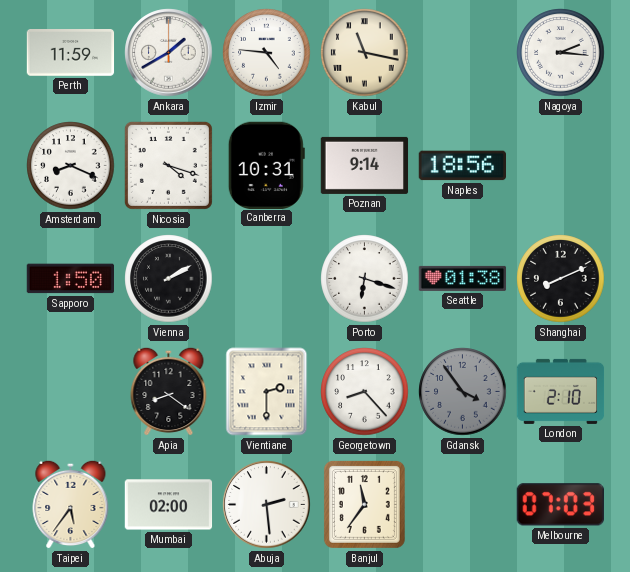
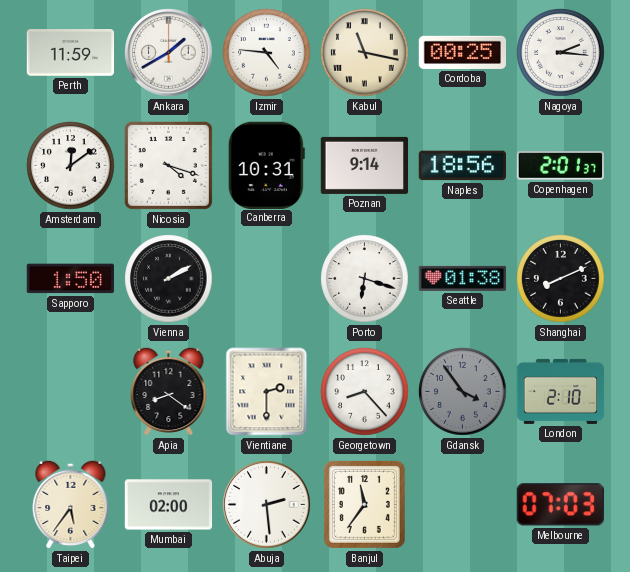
Cordoba: none -> 00:25 (463, 52)
Amsterdam: 8:19 -> 12:09 (71, 166)
Copenhagen: none -> 2:01 (560, 165)
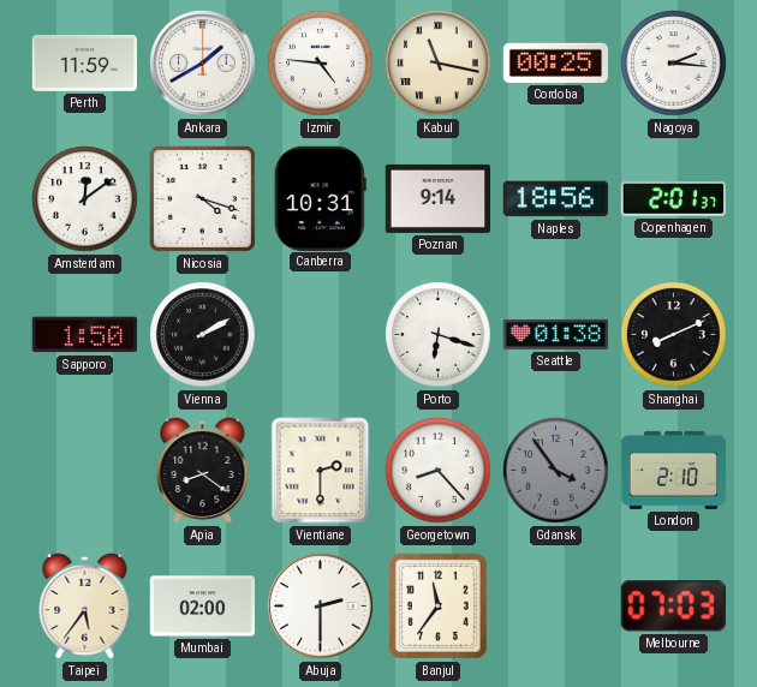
Abuja: 2:29 -> 2:30 (321, 607)
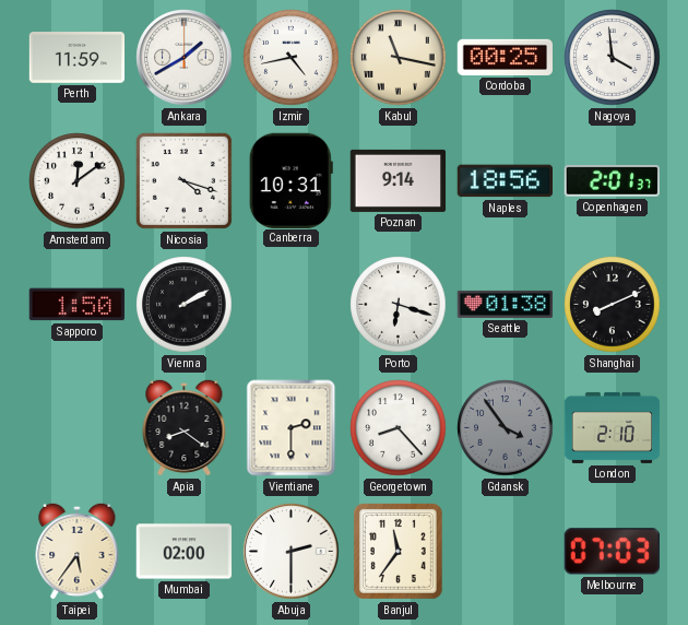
Izmir: 4:46 -> 4:43 (292, 58)
Nagoya: 2:16 -> 3:59 (613, 58)
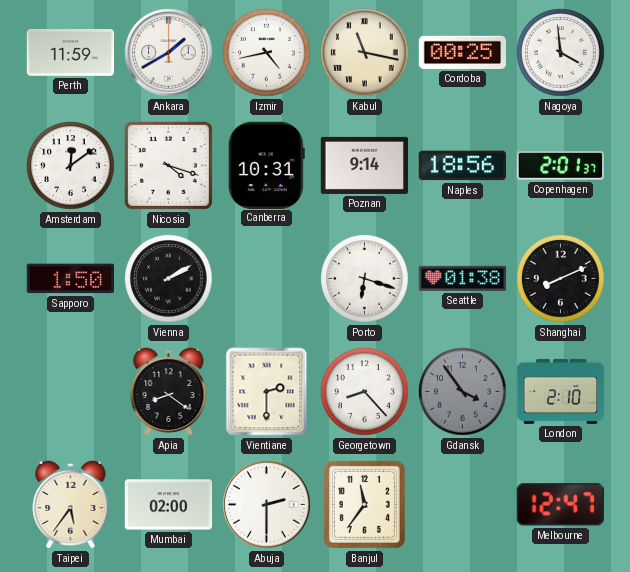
Melbourne: 07:03 -> 12:47 (560, 505)
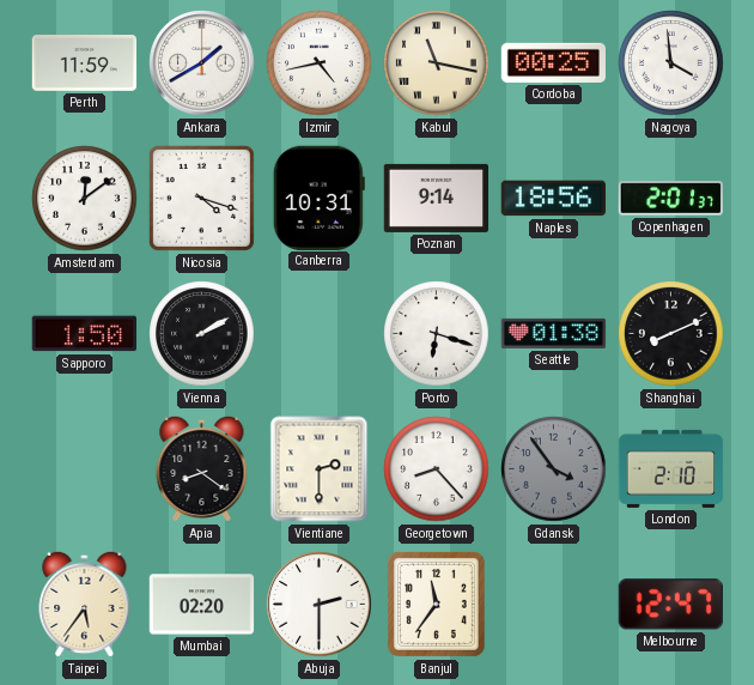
Mumbai: 02:00 -> 02:20 (202, 605)
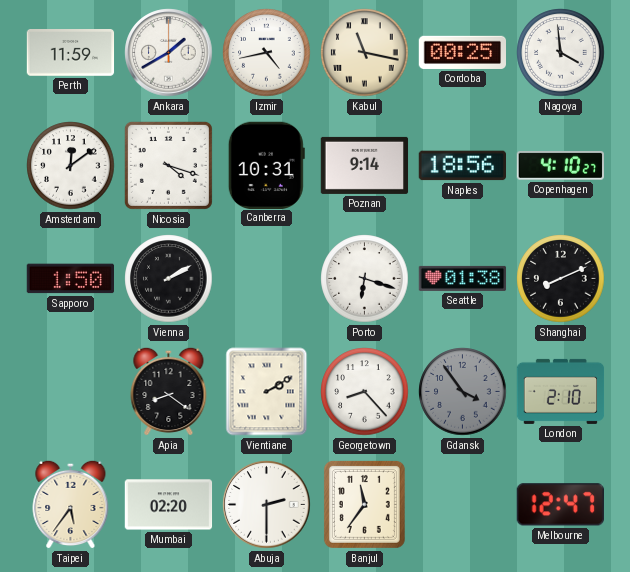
Copenhagen: 2:01 -> 4:10 (560, 165)
Vientiane: 2:30 -> 2:10 (267, 392)
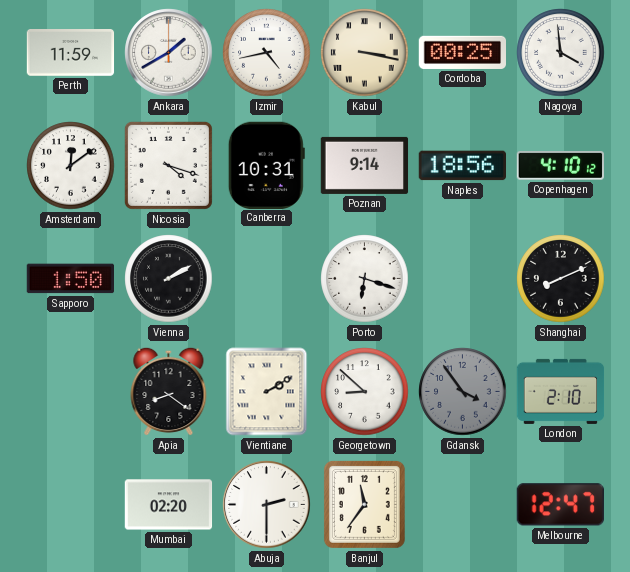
Kabul: 11:17 -> 3:17 (365, 53)
Copenhagen: 4:10:27 -> 4:10:12 (560, 165)
Seattle: 01:38 -> none (463, 278)
Georgetown: 8:23 -> 8:52 (365, 392)
Taipei: 5:36 -> none (71, 504)
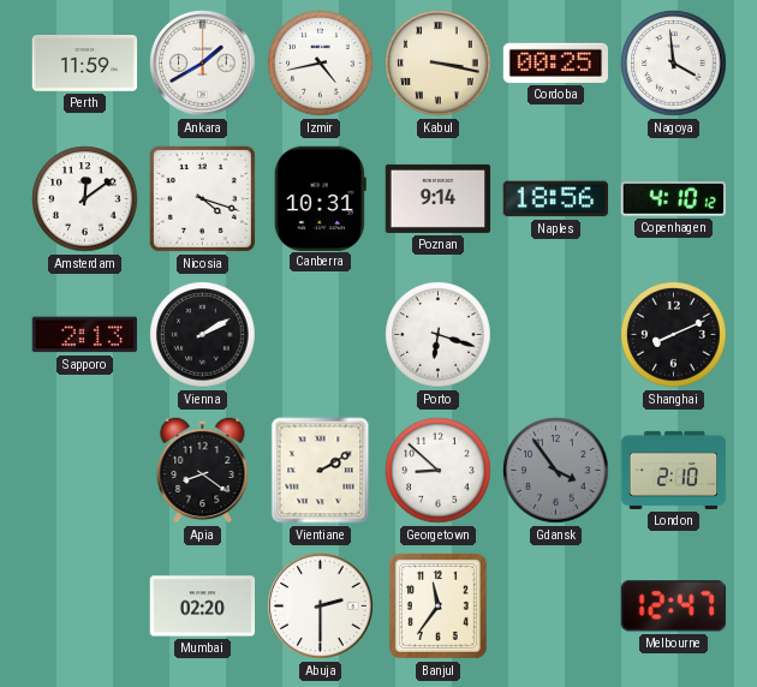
Sapporo: 1:50 -> 2:13 (84, 335)
